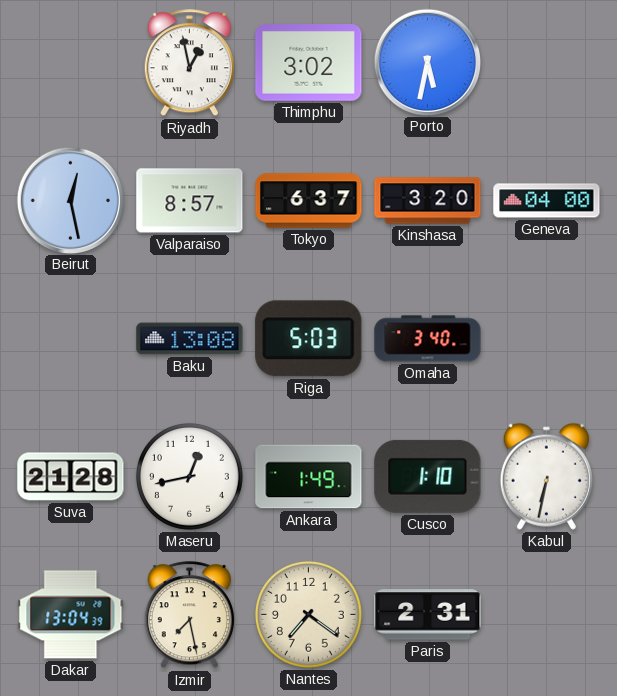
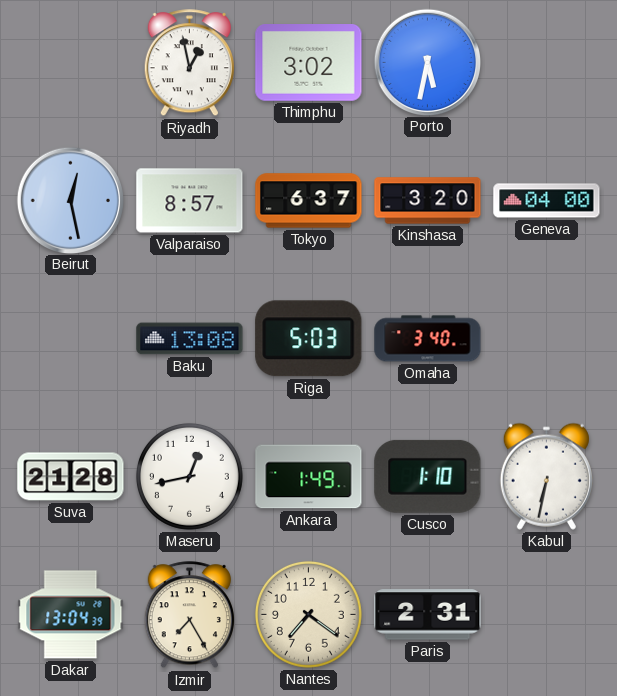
Izmir: 7:28 -> 7:25 (189, 615)
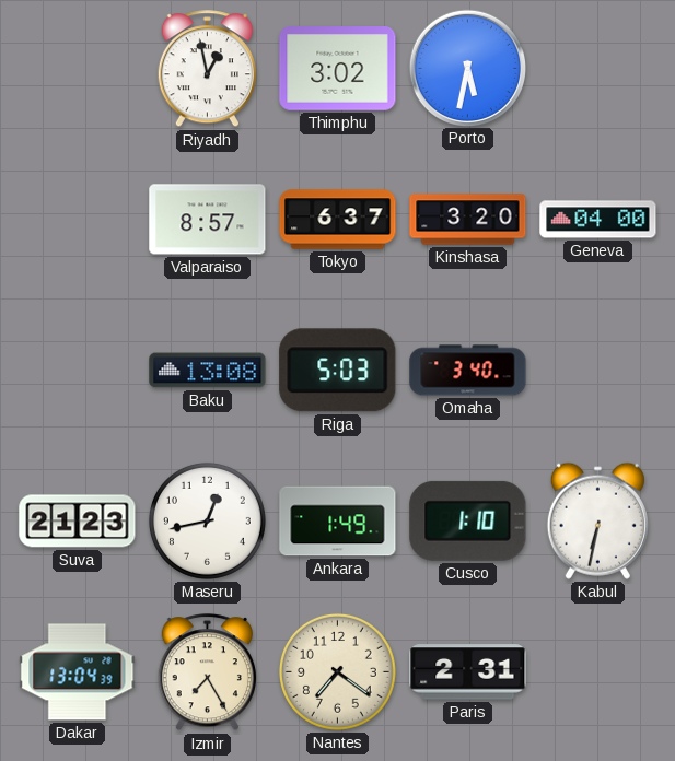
Beirut: 12:28 -> none (70, 200)
Suva: 21:28 -> 21:23 (78, 522)
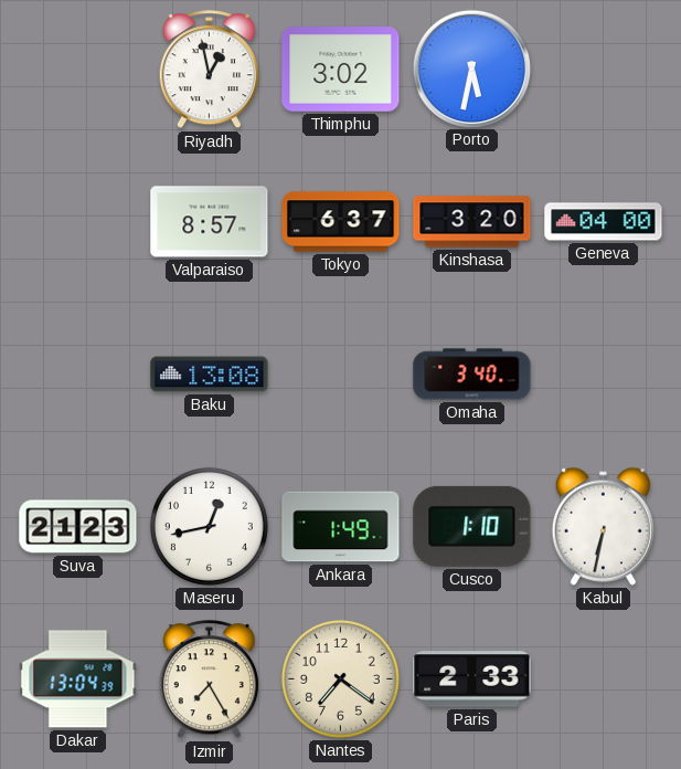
Riga: 5:03 -> none (338, 371)
Paris: 2:31 -> 2:33 (472, 680)
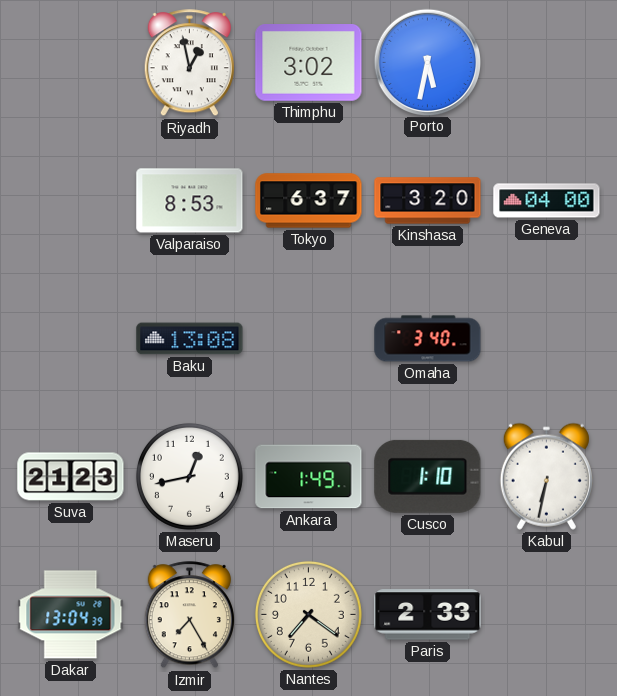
Valparaiso: 8:57 -> 8:53 (190, 201)
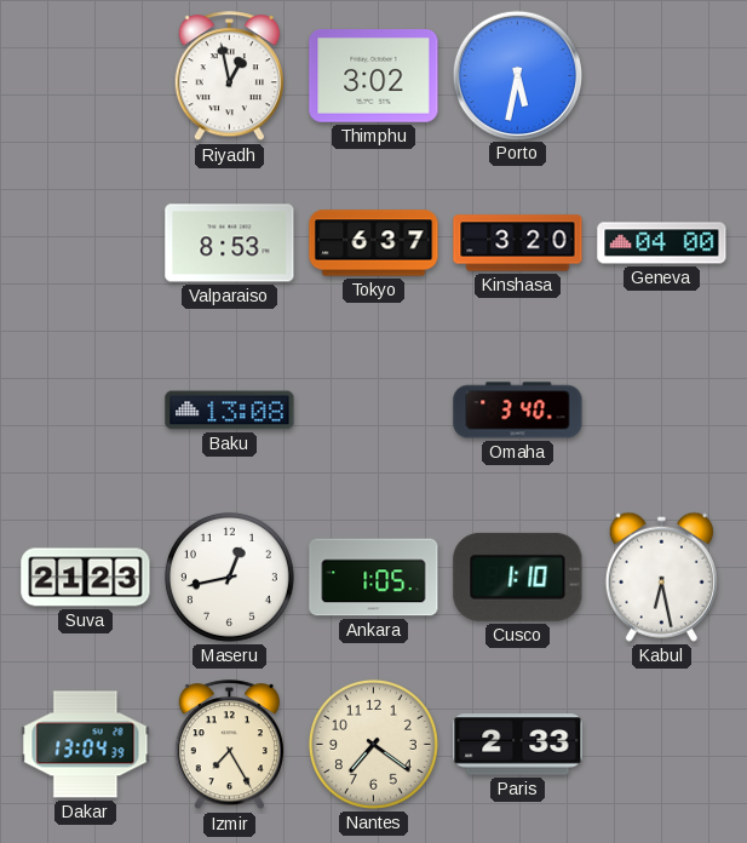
Ankara: 1:49 -> 1:05 (374, 578)
Kabul: 6:32 -> 6:28 (661, 577)
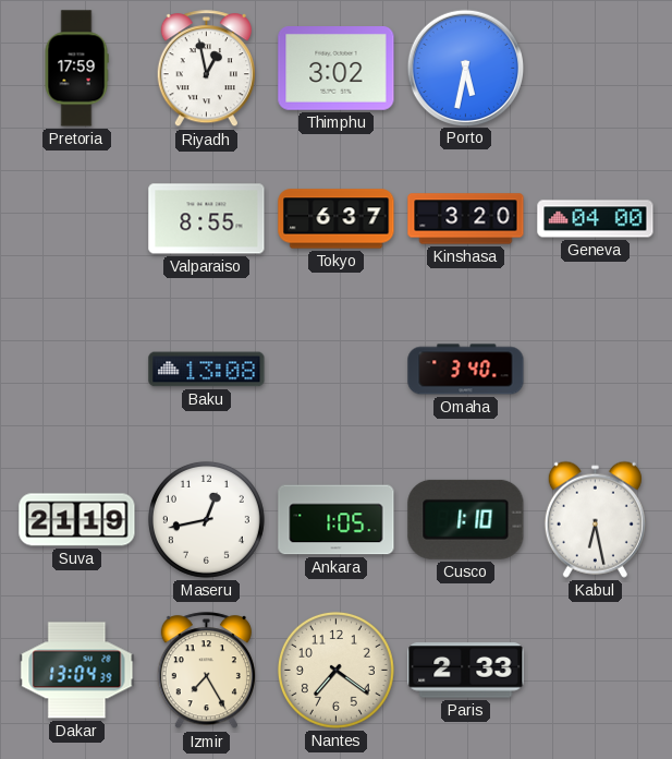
Pretoria: none -> 17:59 (76, 69)
Valparaiso: 8:53 -> 8:55 (207, 219)
Suva: 21:23 -> 21:19 (77, 520)
